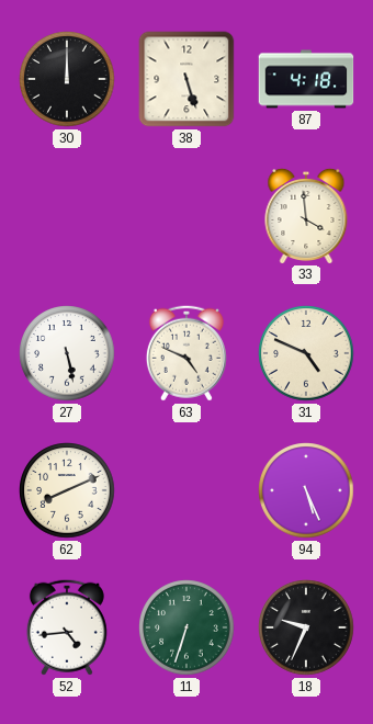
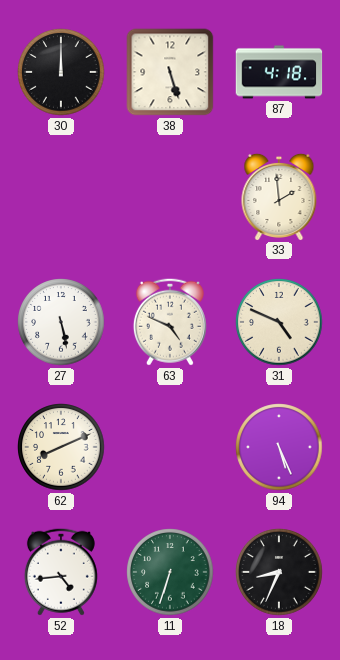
33: 3:59 -> 1:59 (279, 196)
18: 9:34 -> 8:34 (279, 572)
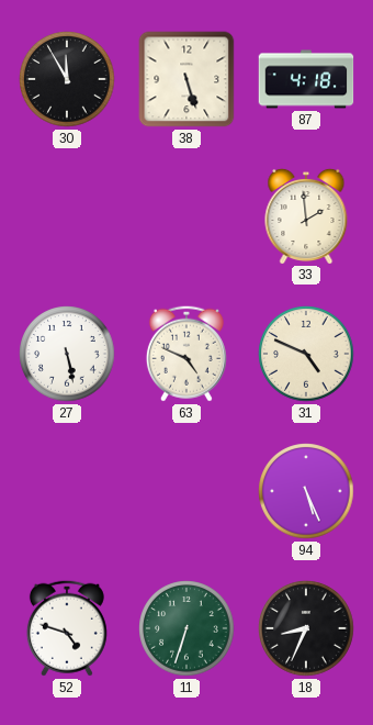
30: 12:00 -> 11:55 (67, 79)
62: 8:11 -> none (61, 447)
52: 4:44 -> 4:48 (67, 628)
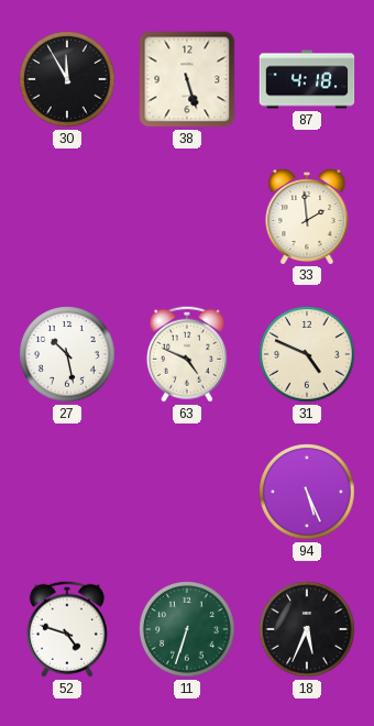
27: 5:28 -> 10:28 (67, 354)
18: 8:34 -> 5:34 (307, 629)
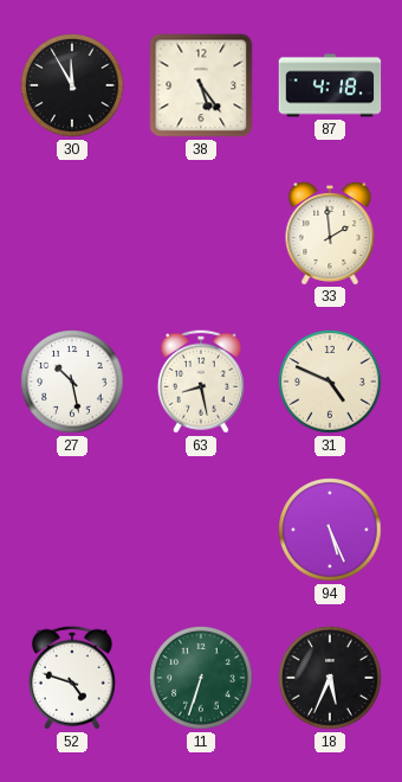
38: 5:27 -> 5:24 (201, 85)
63: 4:49 -> 8:28 (201, 382)
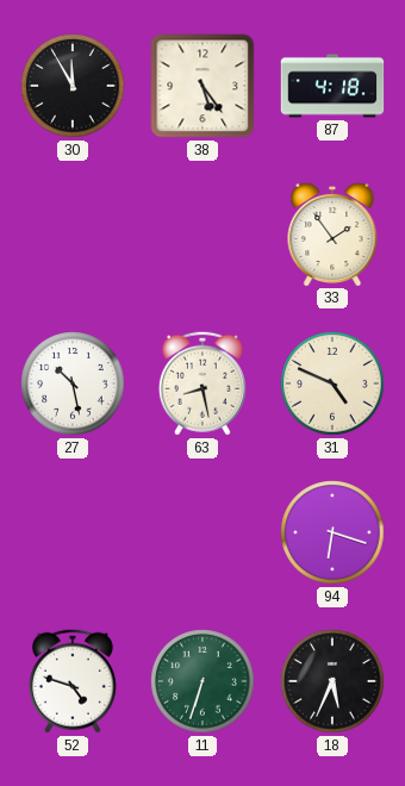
33: 1:59 -> 1:54 (332, 233)
94: 5:26 -> 6:18 (332, 532)
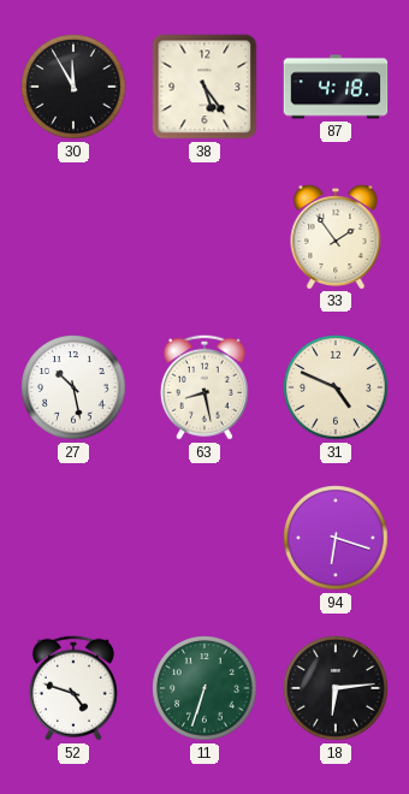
18: 5:34 -> 6:14 (336, 688)
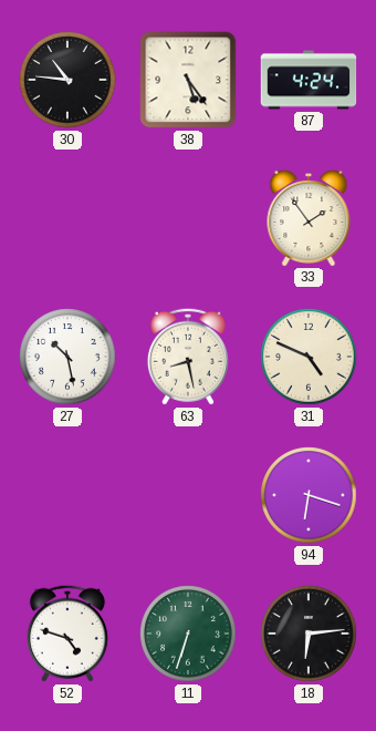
30: 11:55 -> 10:46 (67, 80)
87: 4:18 -> 4:24 (309, 80)
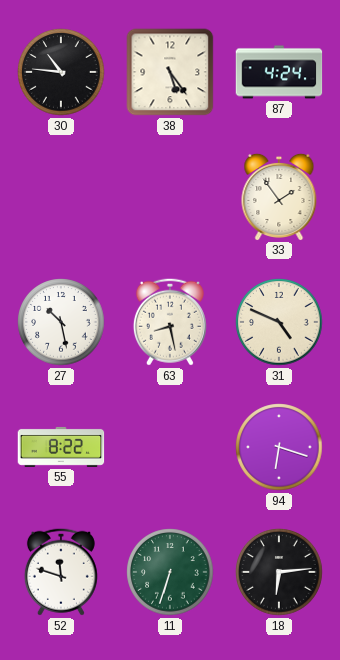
55: none -> 8:22 (61, 447)
52: 4:48 -> 11:48 (61, 572)
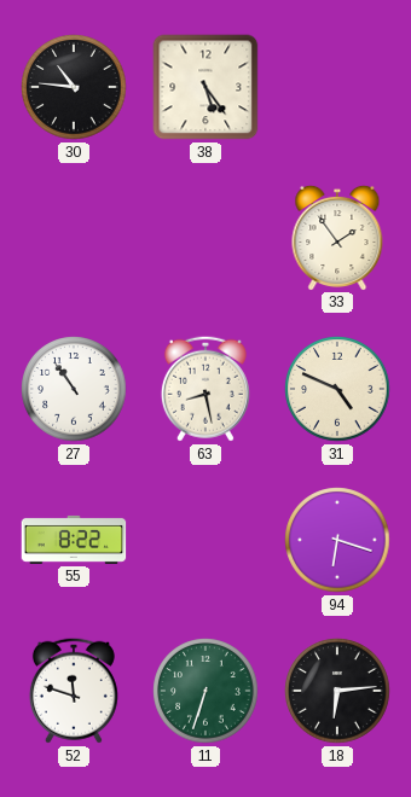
87: 4:24 -> none (279, 72)
27: 10:28 -> 10:54 (74, 389)
